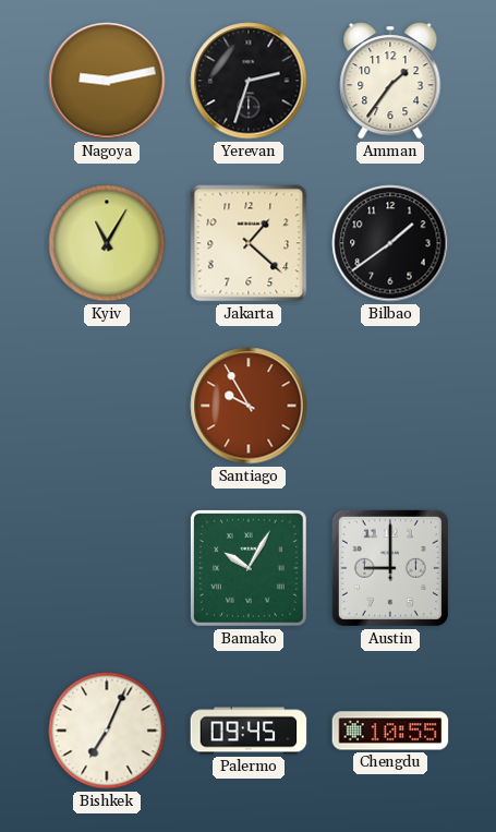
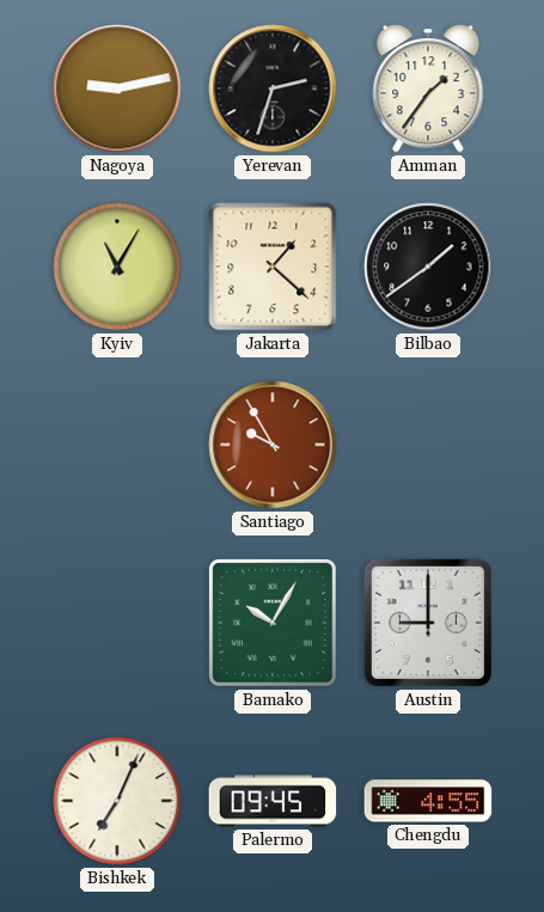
Chengdu: 10:55 -> 4:55 (428, 801)
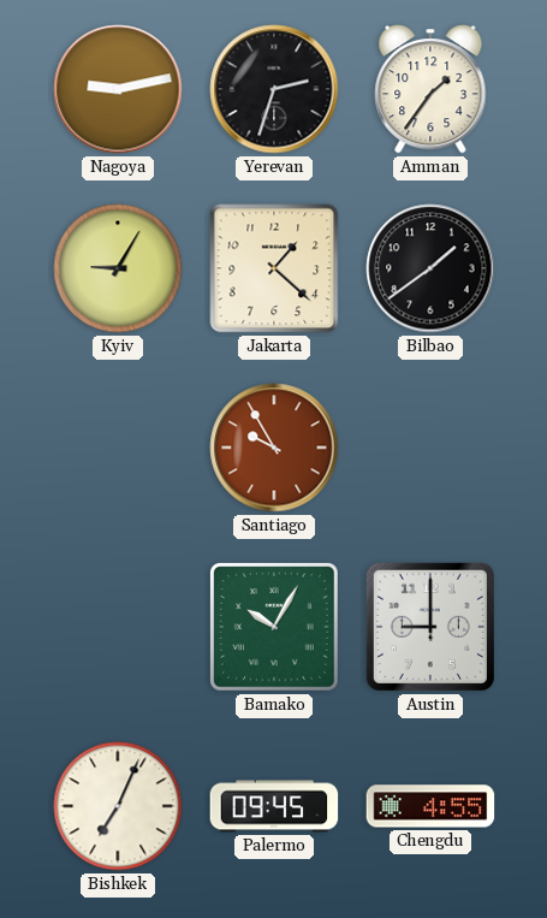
Kyiv: 11:05 -> 9:05 (118, 268)
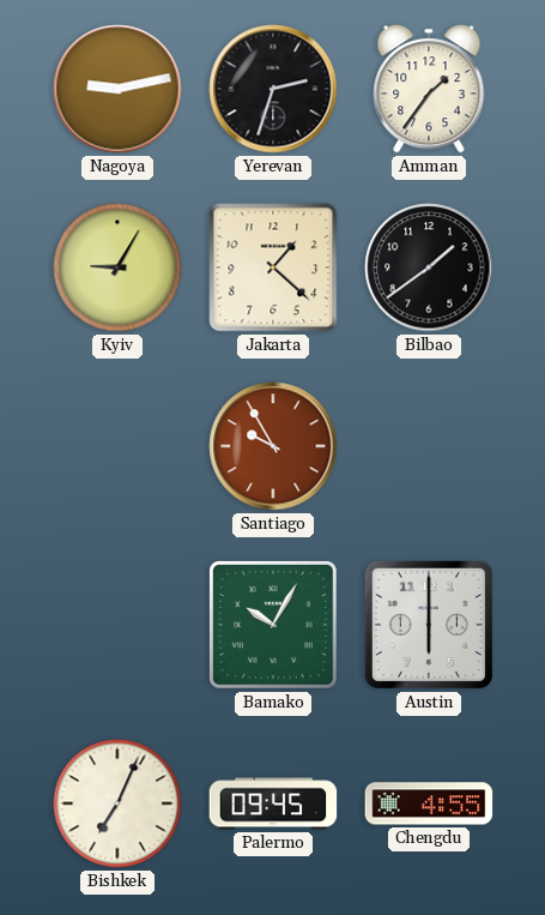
Austin: 9:00 -> 6:00 (429, 625)
